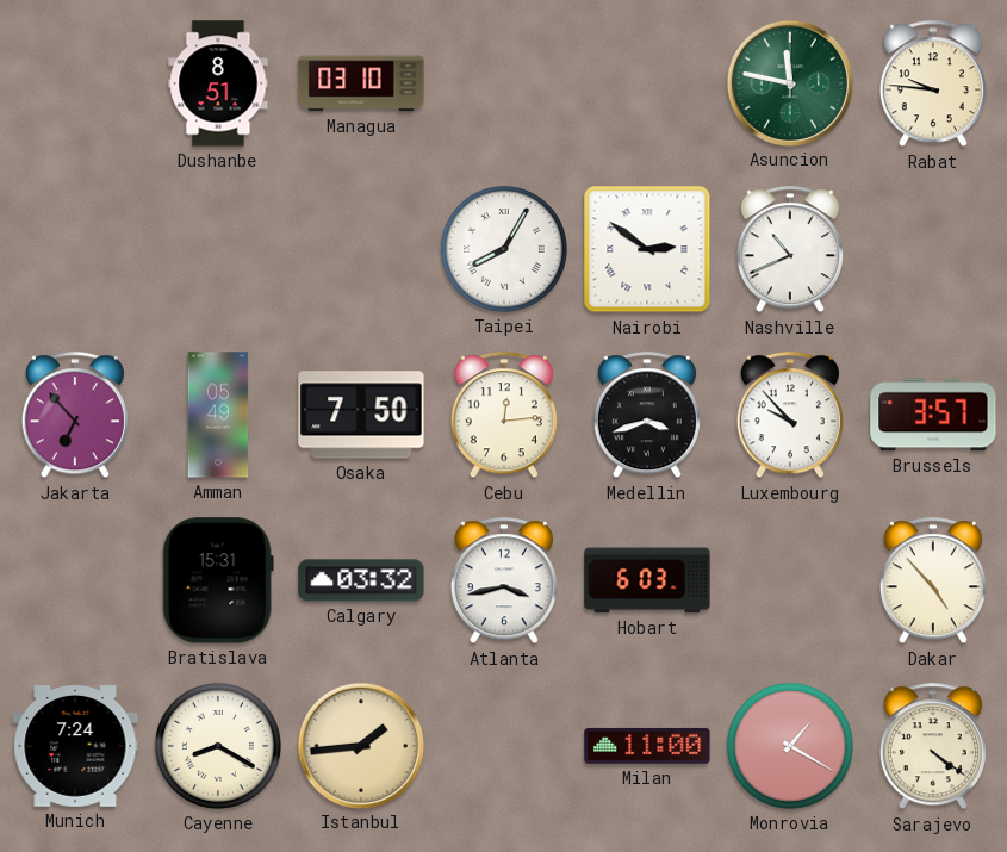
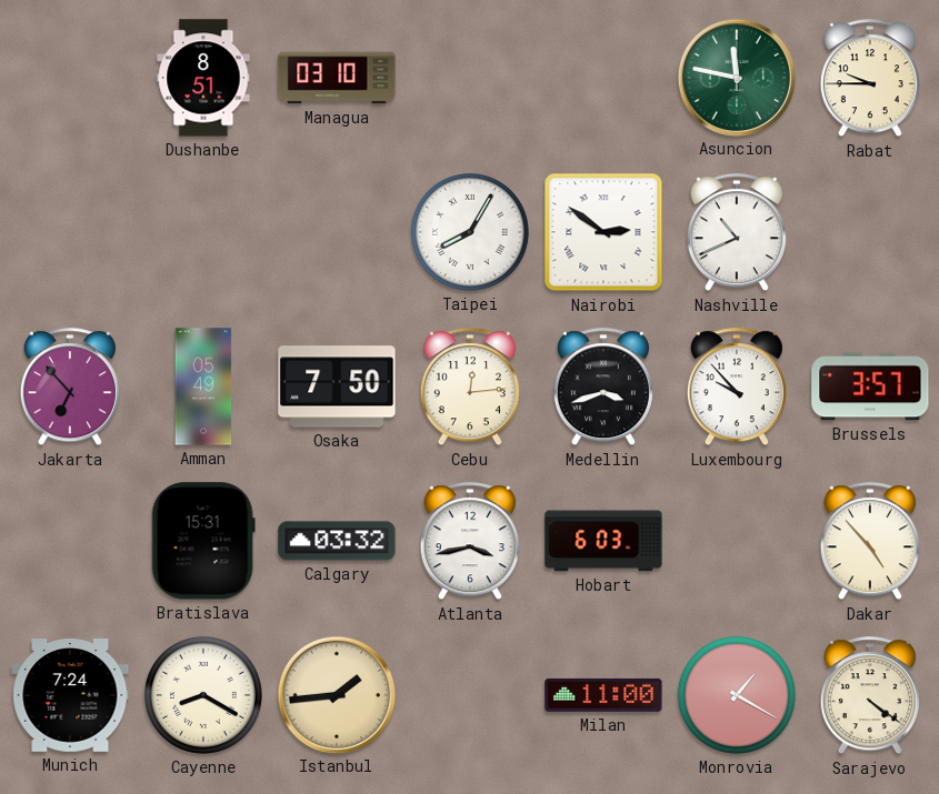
Rabat: 9:46 -> 9:45 (870, 79)
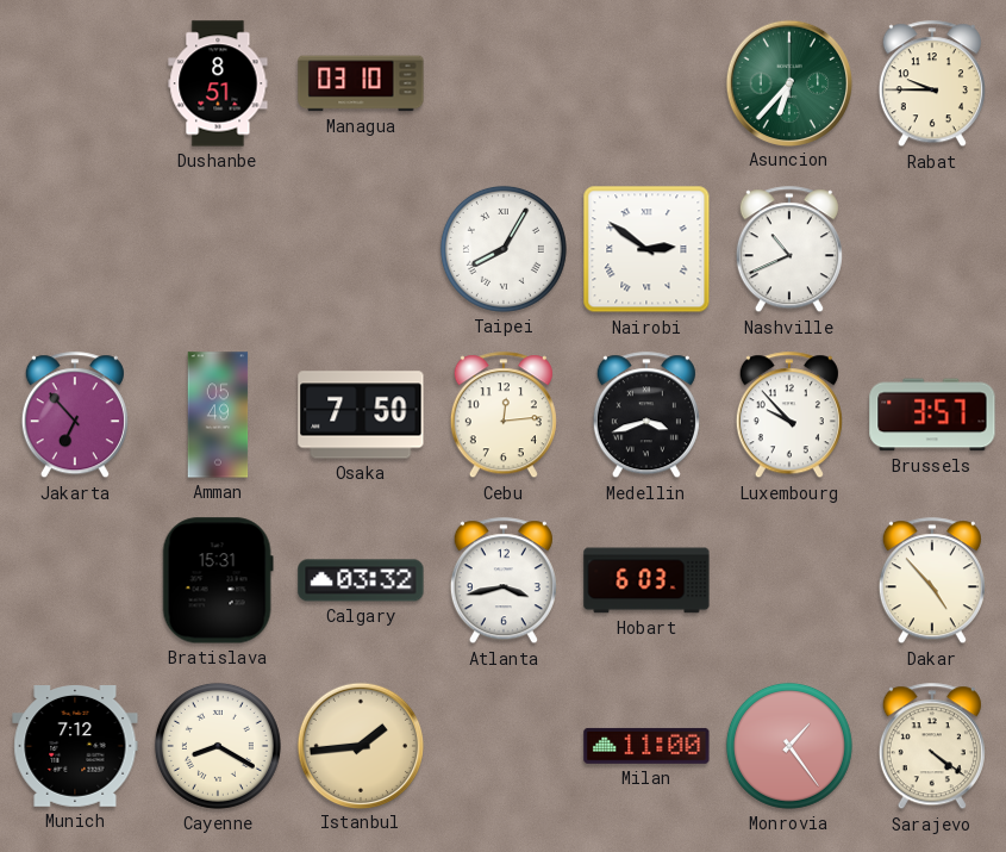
Asuncion: 11:47 -> 6:37 (788, 82)
Munich: 7:24 -> 7:12 (75, 747)
Monrovia: 1:20 -> 1:24 (789, 746)
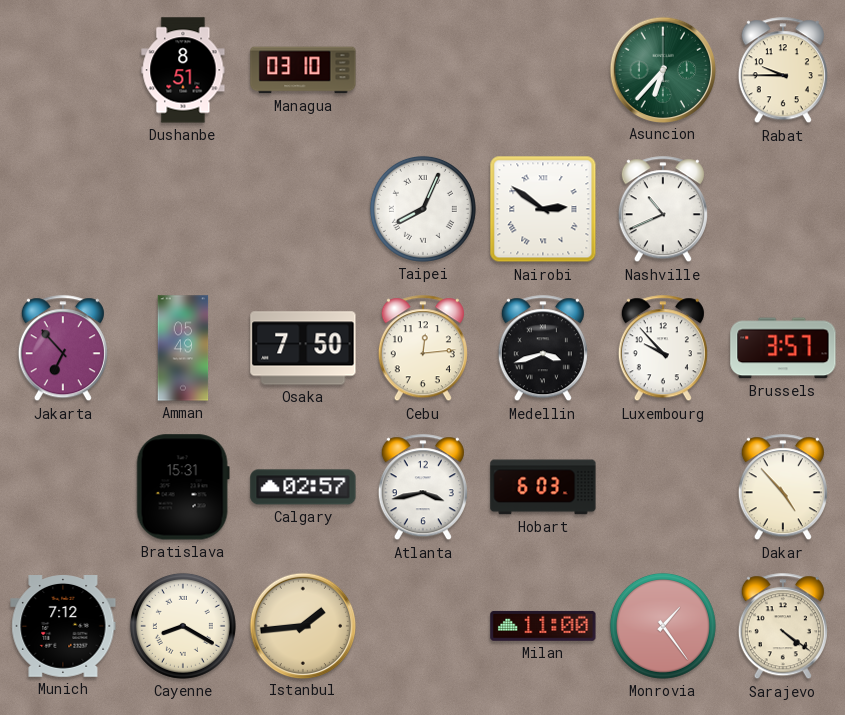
Taipei: 8:05 -> 8:04 (423, 209)
Calgary: 03:32 -> 02:57 (303, 487)
